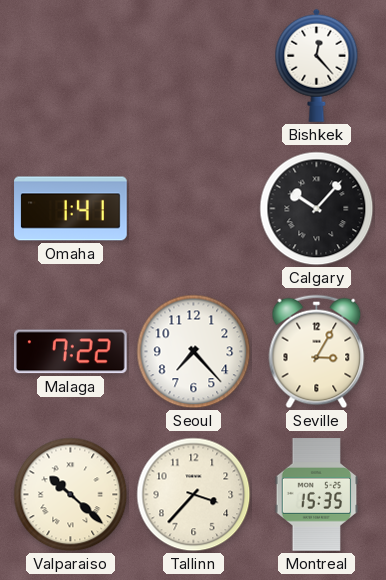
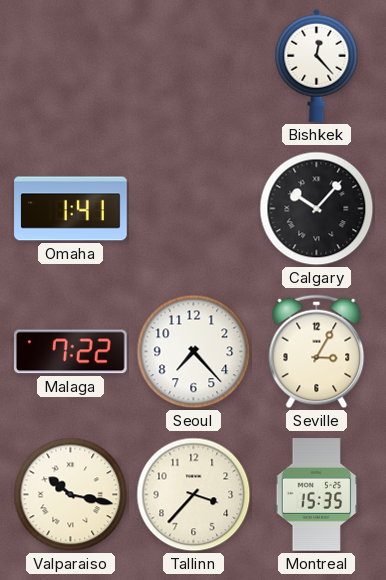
Valparaiso: 10:22 -> 10:17 (71, 495)
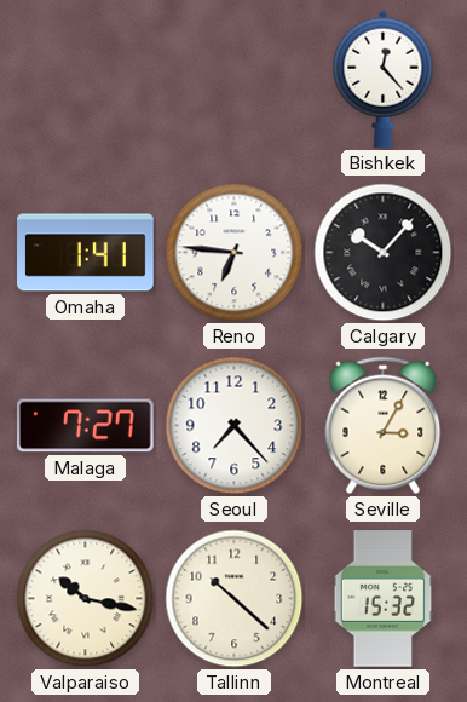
Reno: none -> 6:46 (235, 253)
Malaga: 7:22 -> 7:27 (86, 426)
Tallinn: 3:37 -> 10:22 (235, 599)
Montreal: 15:35 -> 15:32 (384, 599)
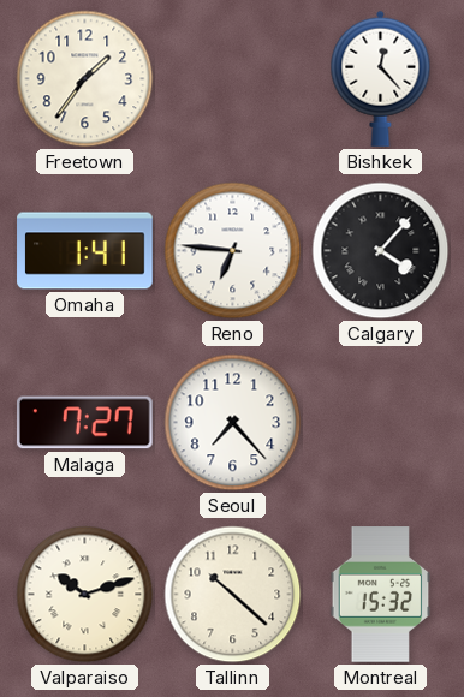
Freetown: none -> 1:36 (85, 79)
Calgary: 10:07 -> 4:07 (381, 251)
Seville: 3:05 -> none (384, 426)
Valparaiso: 10:17 -> 10:12 (85, 595)
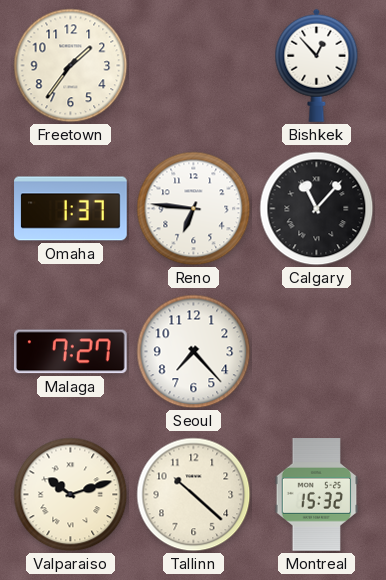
Bishkek: 12:23 -> 12:53 (317, 65)
Omaha: 1:41 -> 1:37 (71, 209)
Calgary: 4:07 -> 11:07 (317, 209)
